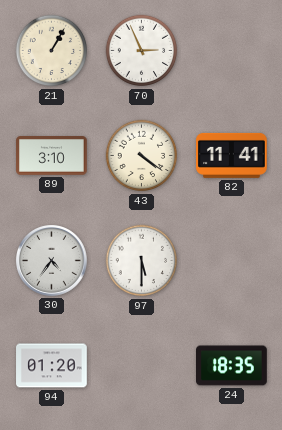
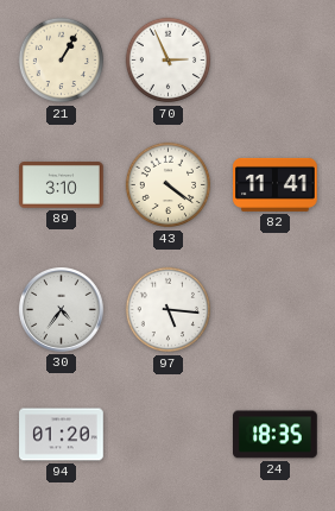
97: 5:30 -> 5:16 (169, 310)
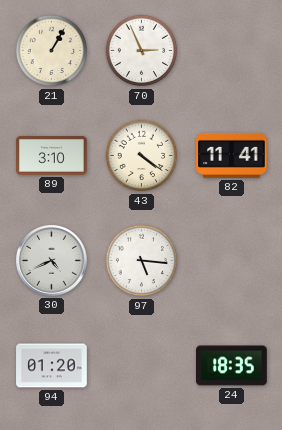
30: 4:36 -> 4:41 (52, 261)
